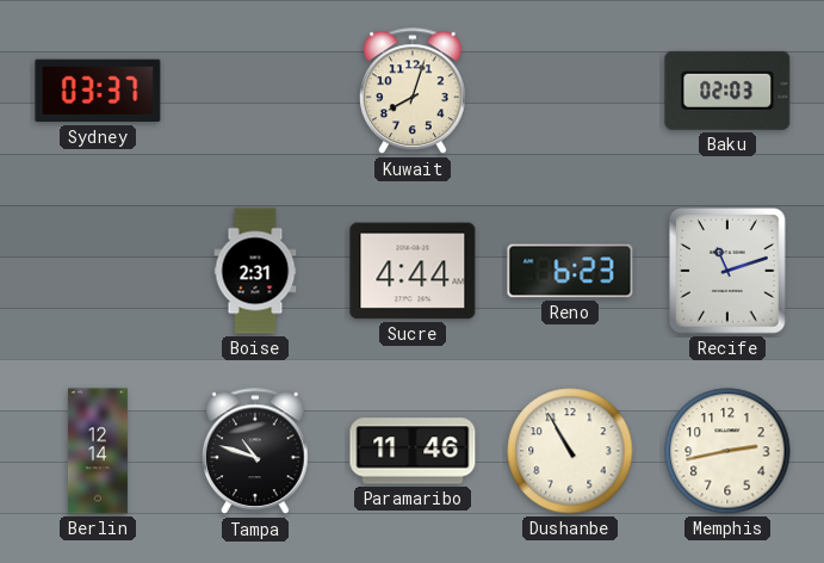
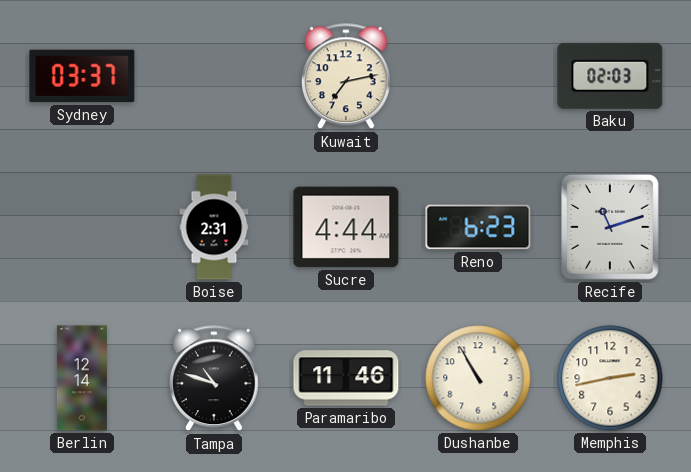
Kuwait: 8:03 -> 7:13 (347, 77)
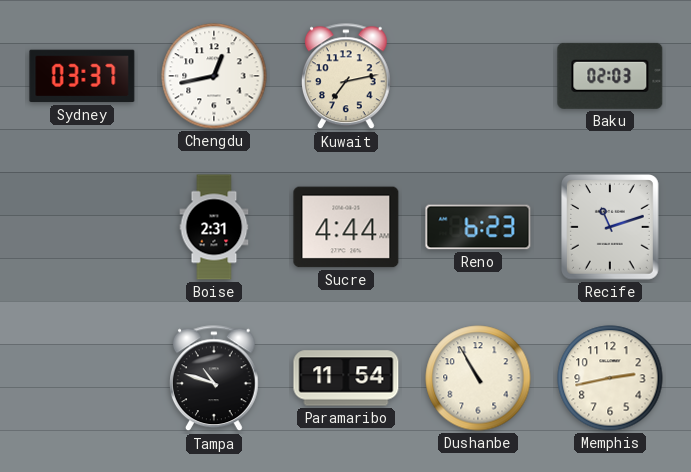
Chengdu: none -> 12:43 (214, 76)
Berlin: 12:14 -> none (82, 378)
Paramaribo: 11:46 -> 11:54 (346, 378)
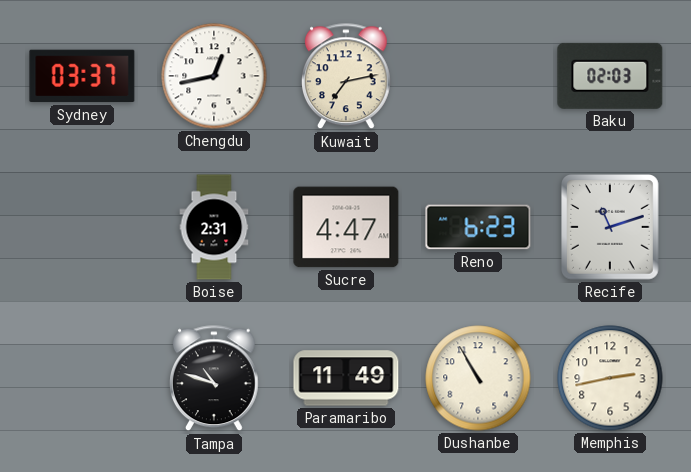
Sucre: 4:44 -> 4:47 (346, 227)
Paramaribo: 11:54 -> 11:49 (346, 378)
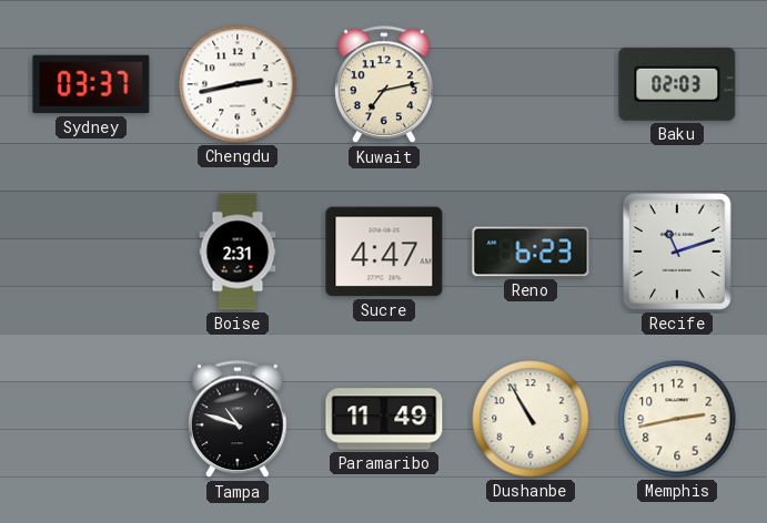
Chengdu: 12:43 -> 2:43 (238, 84)
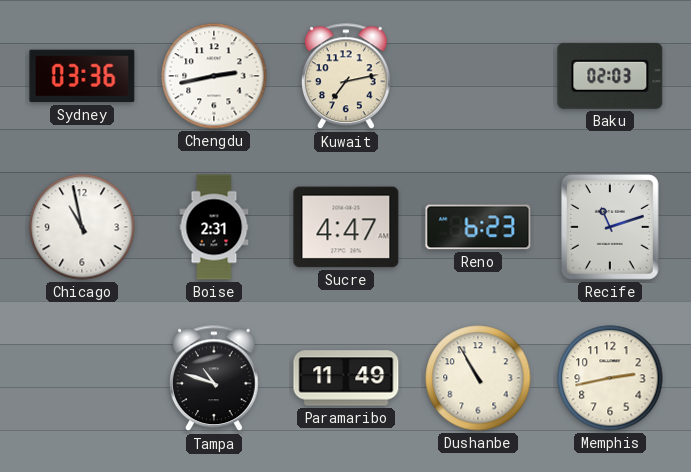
Sydney: 03:37 -> 03:36 (82, 76)
Chicago: none -> 10:58 (82, 227)
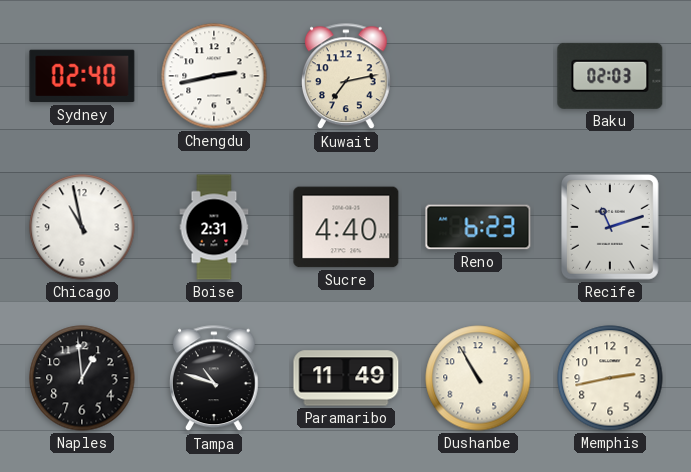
Sydney: 03:36 -> 02:40 (82, 76)
Sucre: 4:47 -> 4:40 (346, 227)
Naples: none -> 12:59 (82, 378)
